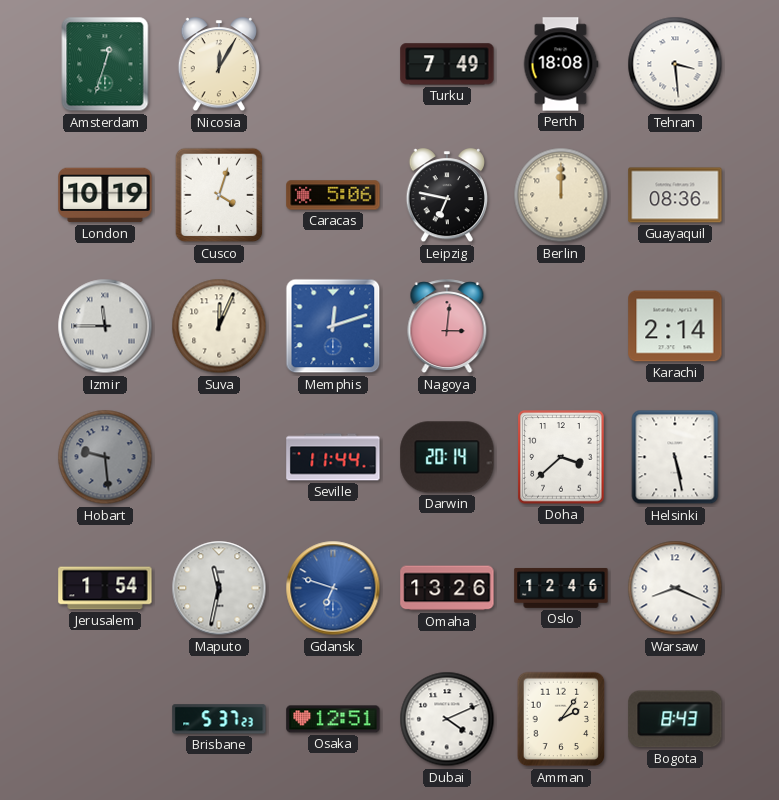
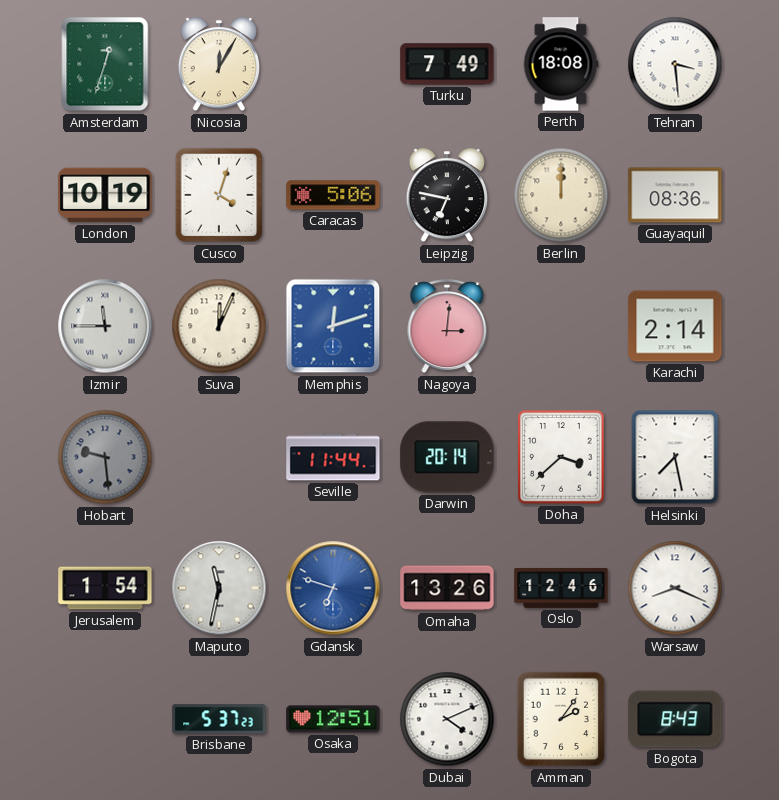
Helsinki: 5:28 -> 7:28 (675, 457)
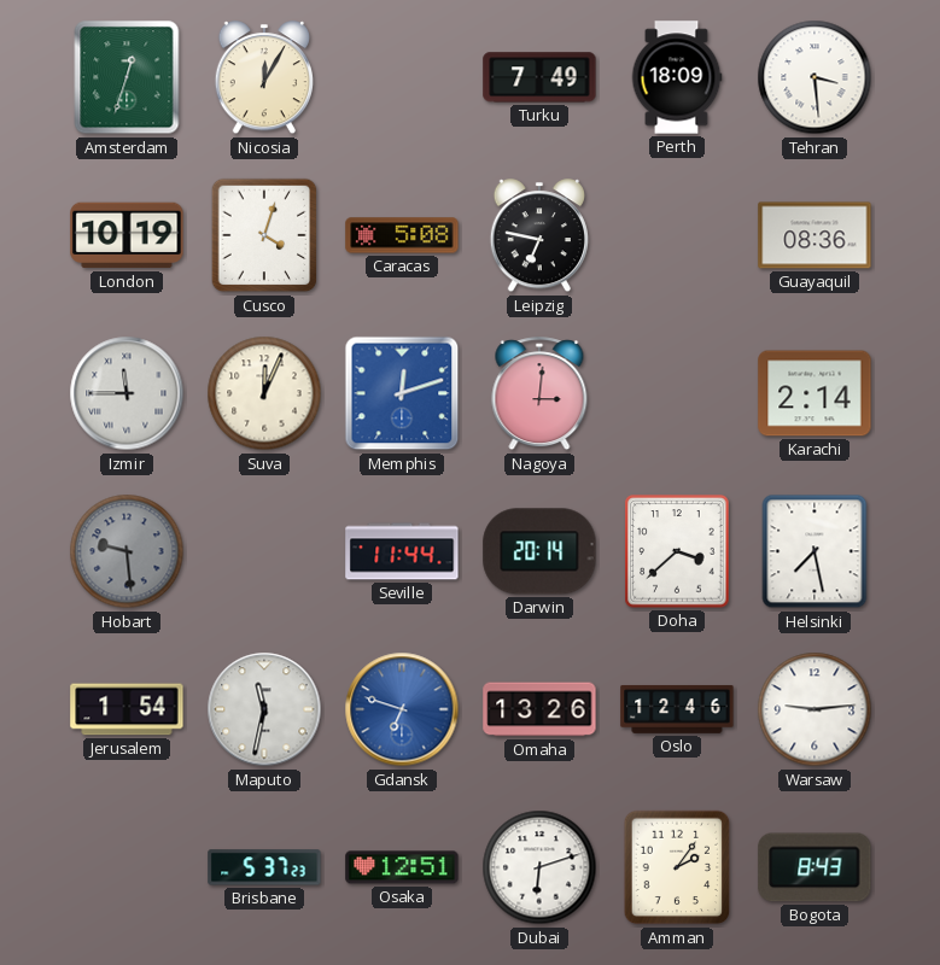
Perth: 18:08 -> 18:09 (677, 77)
Caracas: 5:06 -> 5:08 (402, 235)
Berlin: 12:00 -> none (561, 195)
Warsaw: 8:19 -> 9:14 (815, 709)
Dubai: 4:11 -> 6:12 (539, 867)
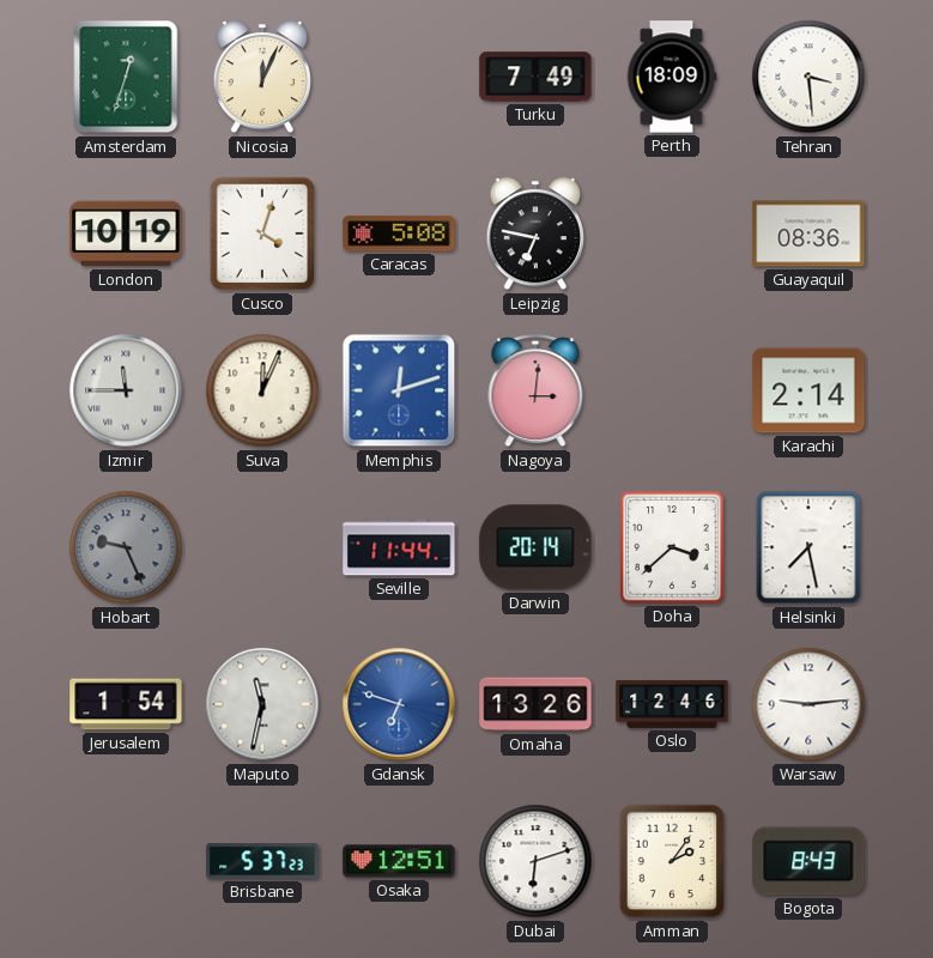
Nicosia: 12:05 -> 12:04 (261, 78)
Hobart: 9:29 -> 9:26 (126, 547)
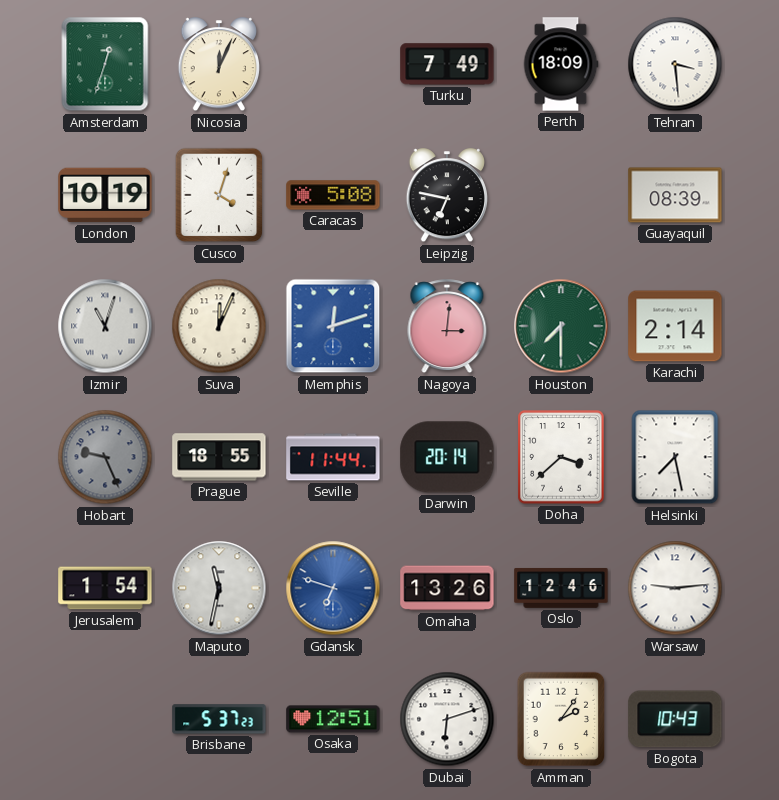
Guayaquil: 08:36 -> 08:39 (675, 195)
Izmir: 11:45 -> 11:03 (105, 326)
Houston: none -> 7:30 (561, 326)
Prague: none -> 18:55 (219, 457)
Bogota: 8:43 -> 10:43 (675, 719)
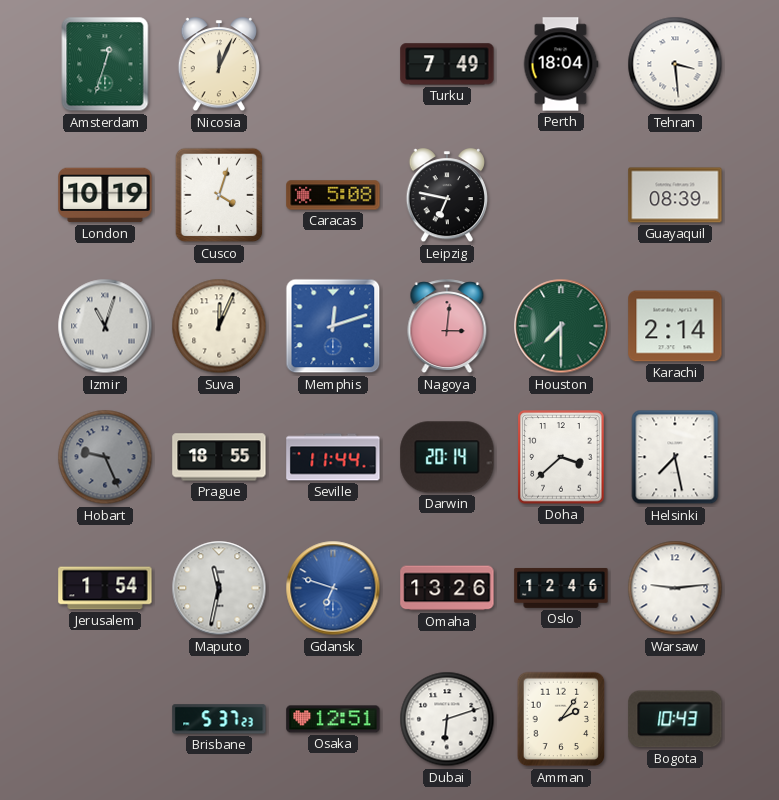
Perth: 18:09 -> 18:04 (561, 64)
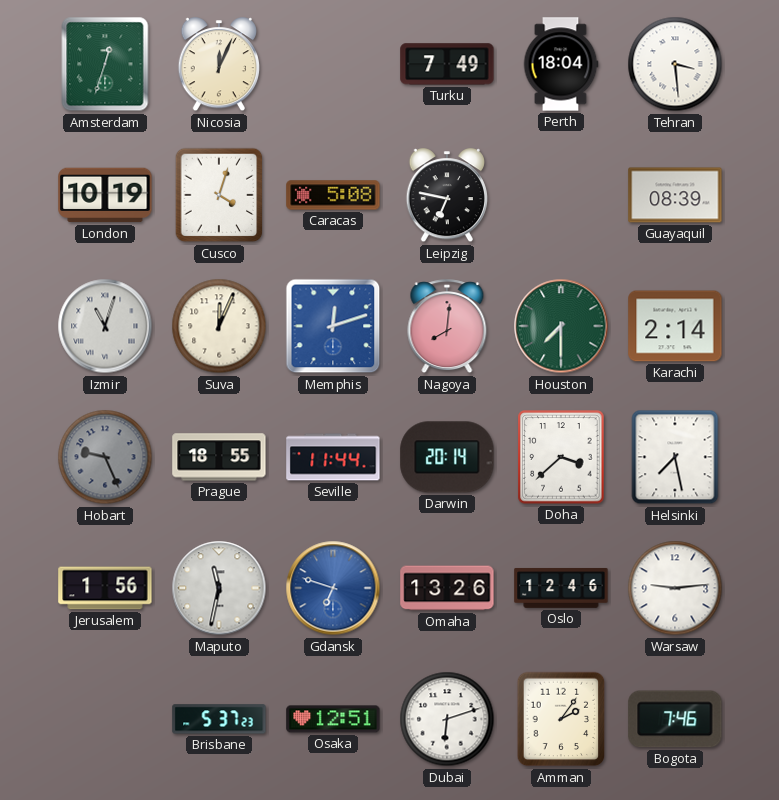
Nagoya: 3:01 -> 8:01 (447, 327)
Jerusalem: 1:54 -> 1:56 (105, 588)
Bogota: 10:43 -> 7:46 (675, 719)
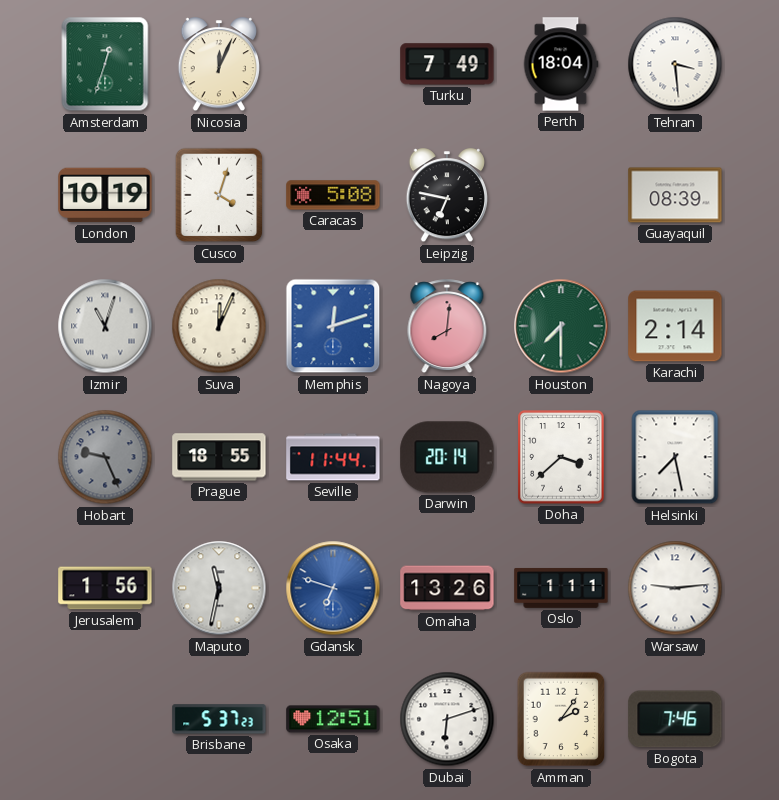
Oslo: 12:46 -> 1:11 (561, 588)
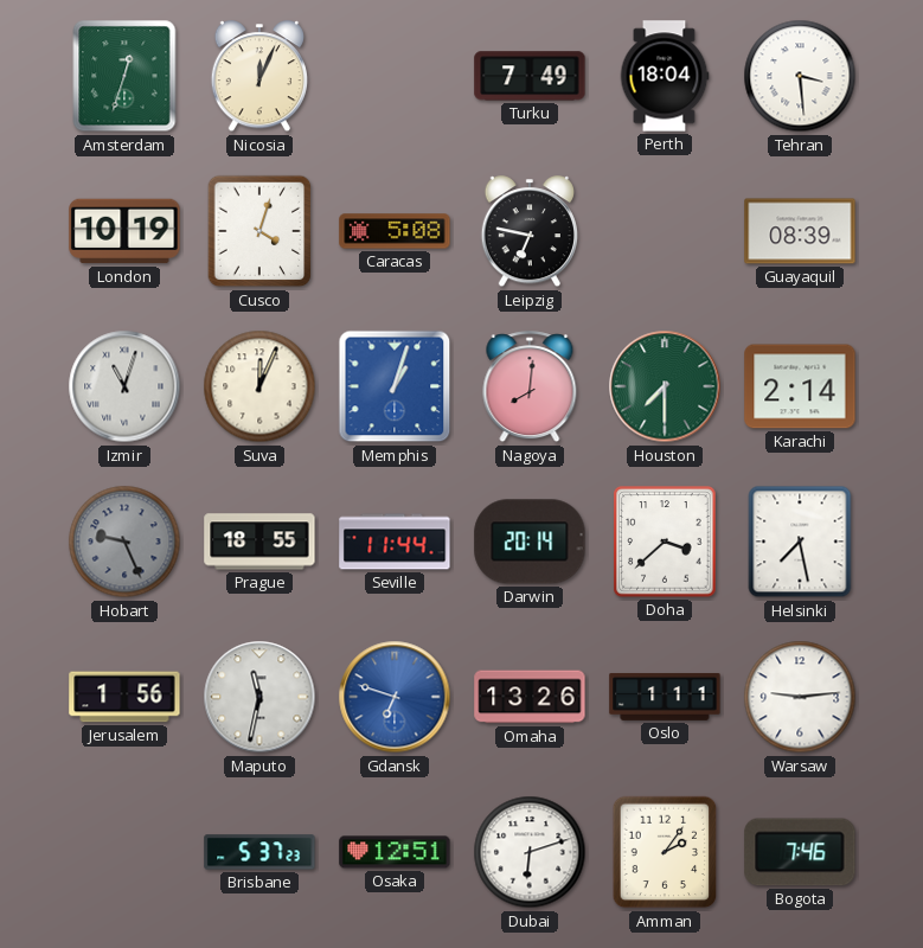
Memphis: 12:12 -> 1:03 (395, 386)
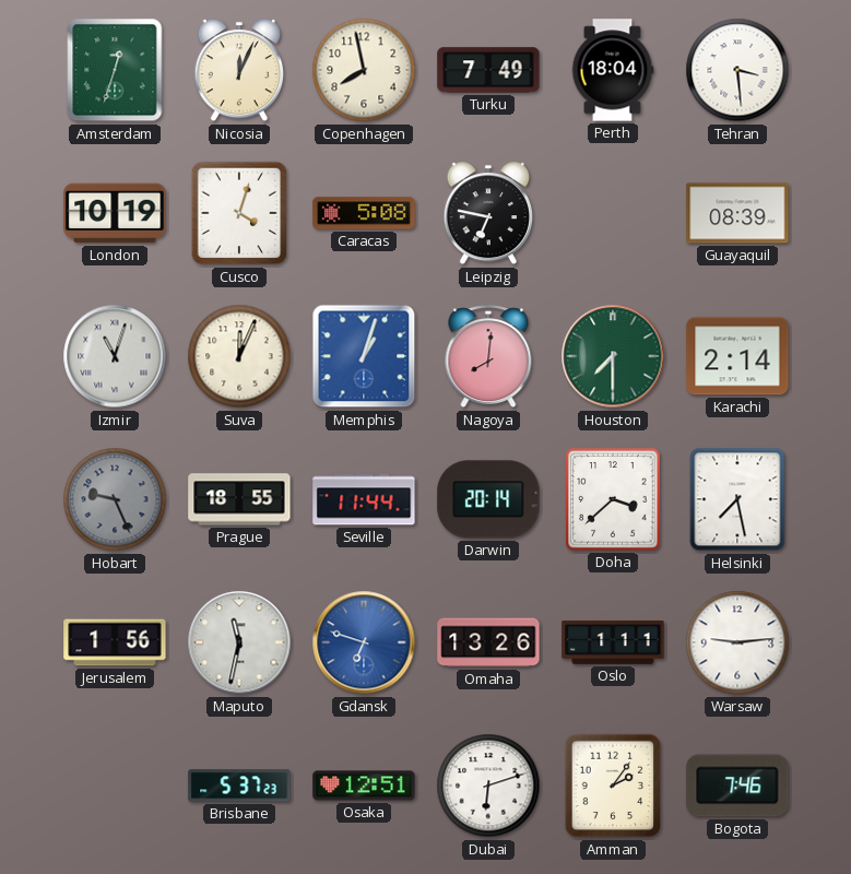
Copenhagen: none -> 7:58 (364, 70)
